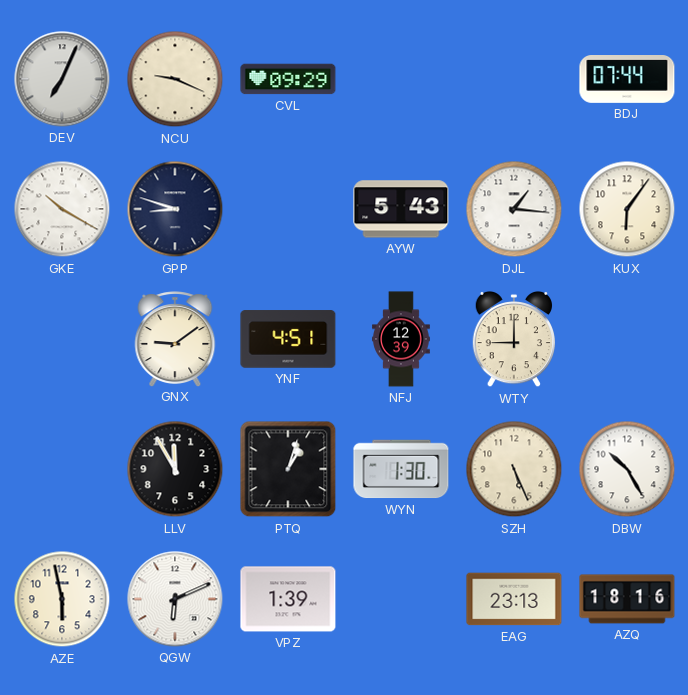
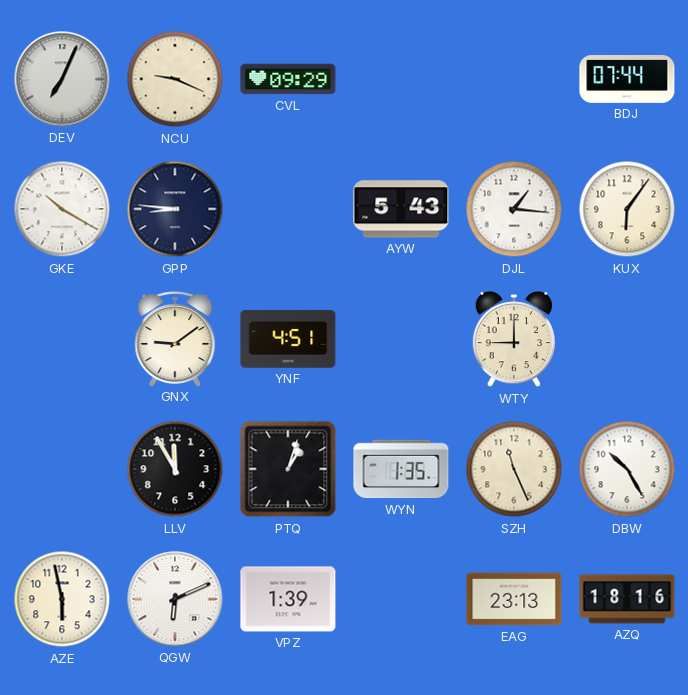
GPP: 8:48 -> 8:46 (175, 209)
NFJ: 12:39 -> none (401, 339)
WYN: 1:30 -> 1:35 (401, 469)
SZH: 5:26 -> 11:26 (514, 469)
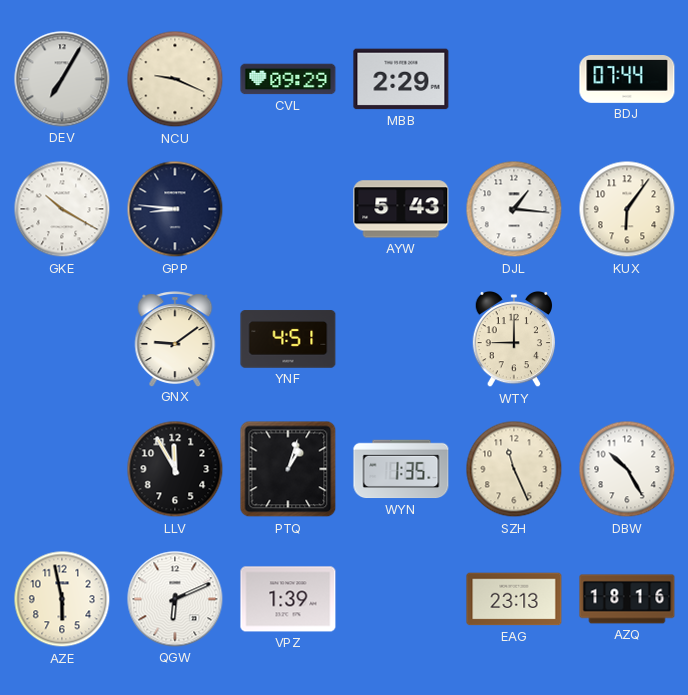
DEV: 7:04 -> 7:05 (62, 79)
MBB: none -> 2:29 (401, 79)
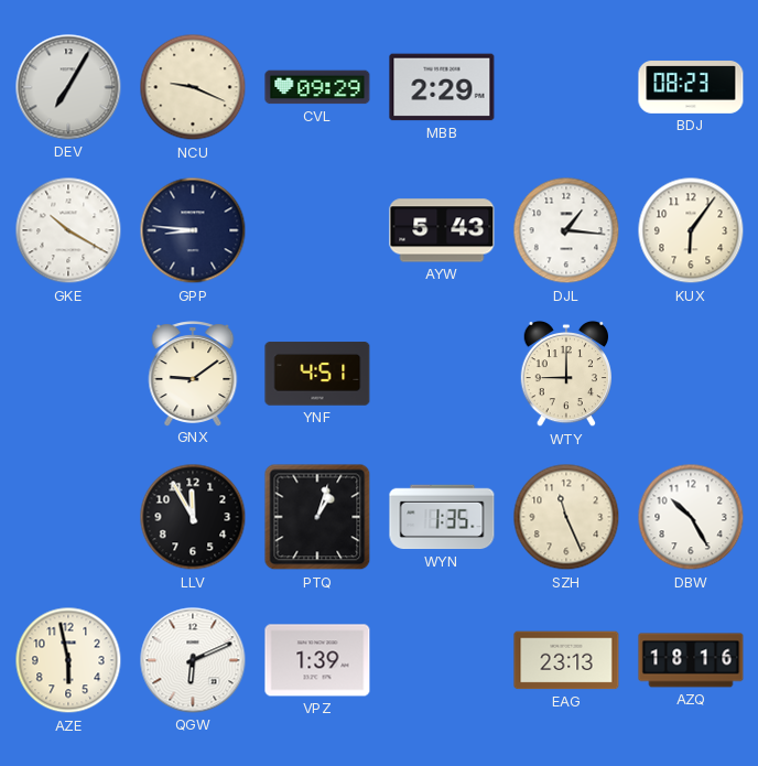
BDJ: 07:44 -> 08:23 (691, 88)
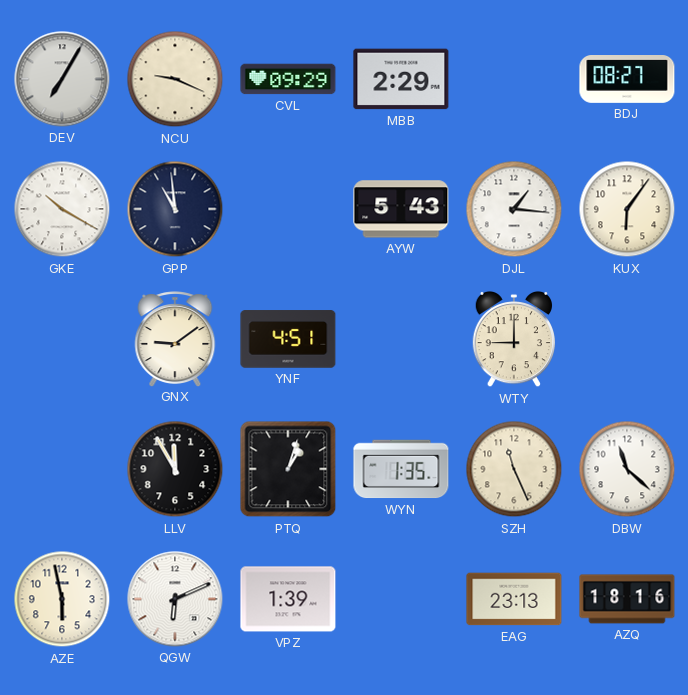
BDJ: 08:23 -> 08:27 (627, 80)
GPP: 8:46 -> 10:59 (175, 209)
DBW: 10:25 -> 11:22 (627, 469)
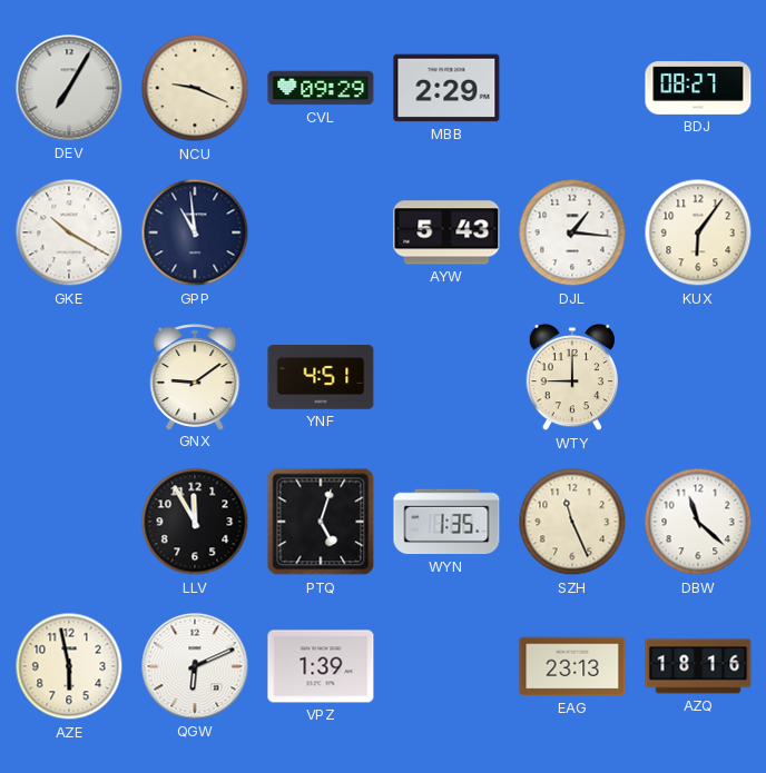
PTQ: 1:03 -> 5:03 (321, 522)
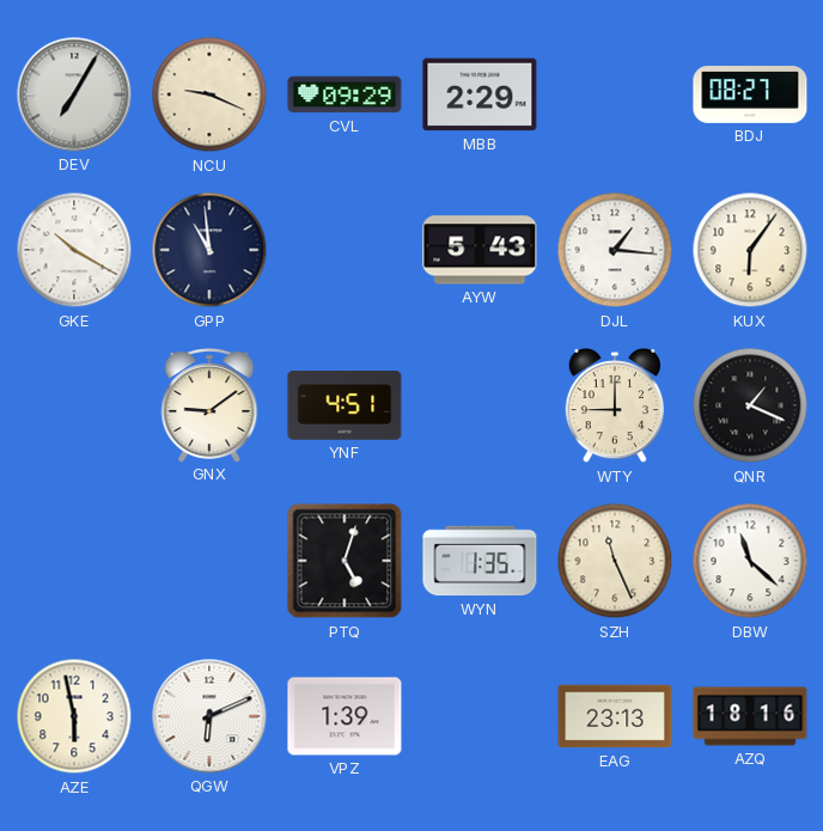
QNR: none -> 1:19 (750, 405)
LLV: 11:55 -> none (195, 522)
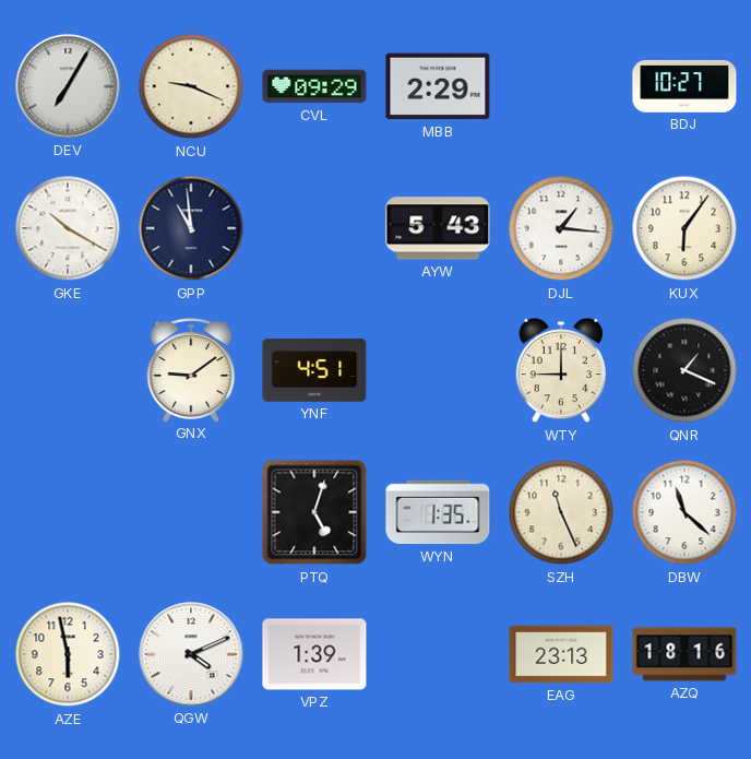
BDJ: 08:27 -> 10:27 (684, 87)
QGW: 6:11 -> 4:11 (191, 654)
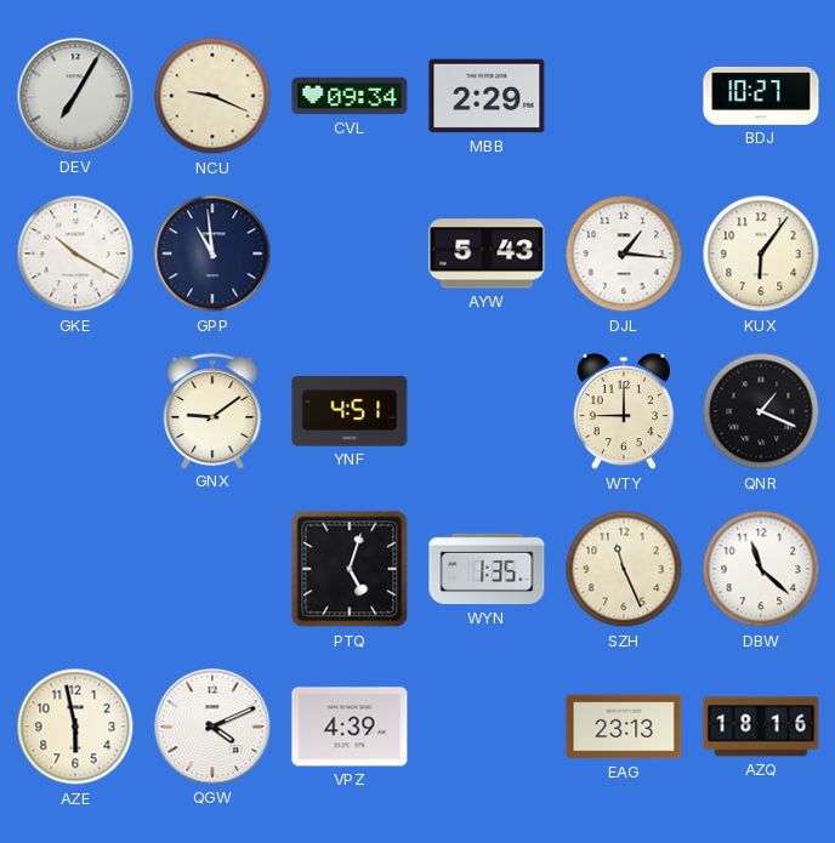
CVL: 09:29 -> 09:34 (350, 96)
VPZ: 1:39 -> 4:39 (350, 727)
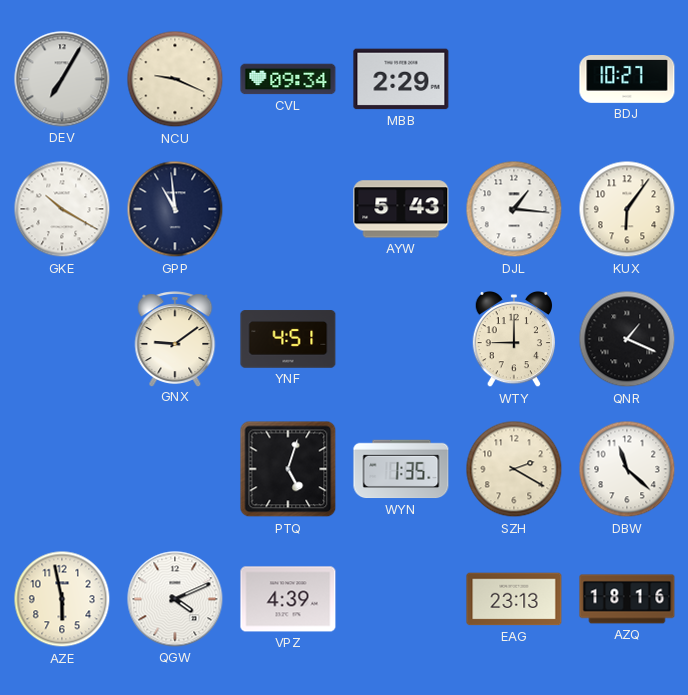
SZH: 11:26 -> 2:20 (514, 469)
